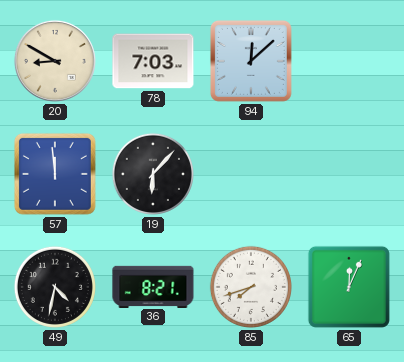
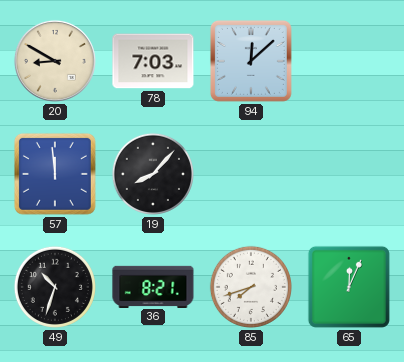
19: 6:07 -> 8:07 (153, 174)
49: 4:32 -> 10:33 (55, 287)
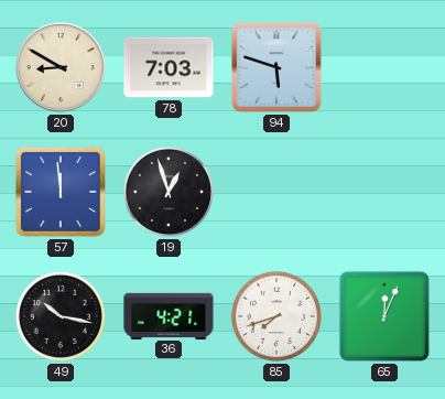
94: 12:08 -> 5:48 (276, 67)
19: 8:07 -> 12:57 (169, 192)
49: 10:33 -> 10:17 (61, 316)
36: 8:21 -> 4:21 (169, 315)
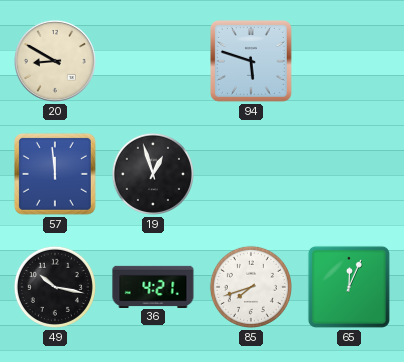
78: 7:03 -> none (169, 67)
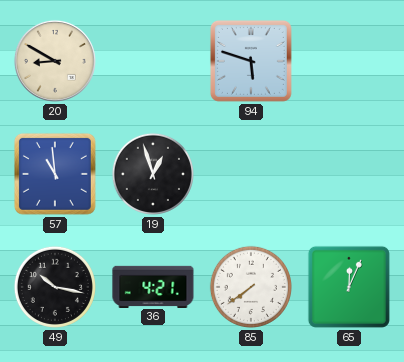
57: 11:59 -> 10:59 (55, 174)
85: 7:42 -> 7:39 (251, 287)
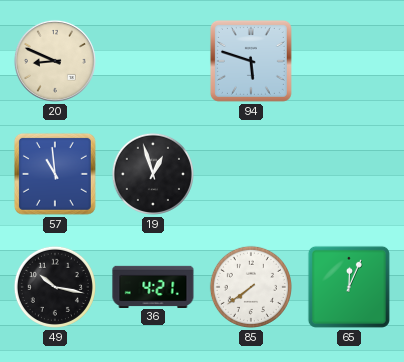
20: 8:50 -> 8:49 (55, 61)
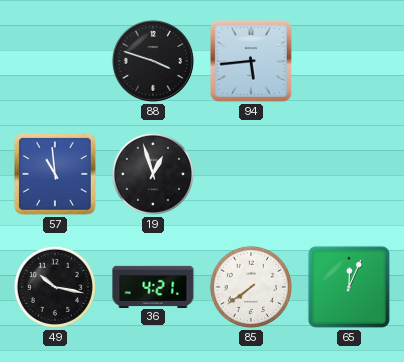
20: 8:49 -> none (55, 61)
88: none -> 3:48 (153, 61)
94: 5:48 -> 5:44 (251, 61)
